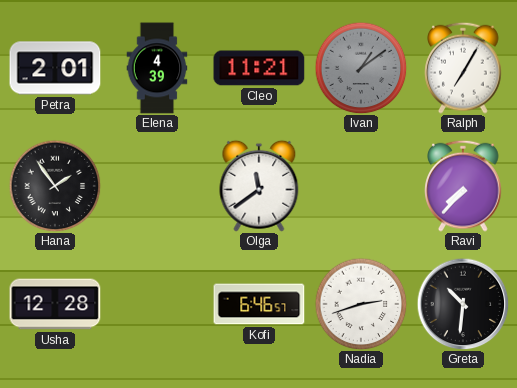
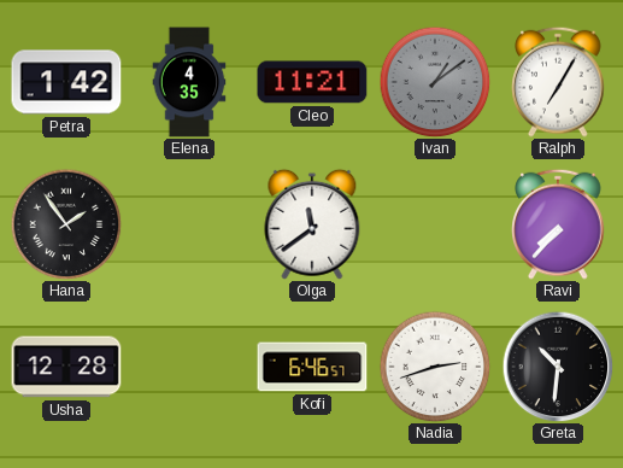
Petra: 2:01 -> 1:42 (66, 82)
Elena: 4:39 -> 4:35 (189, 82)
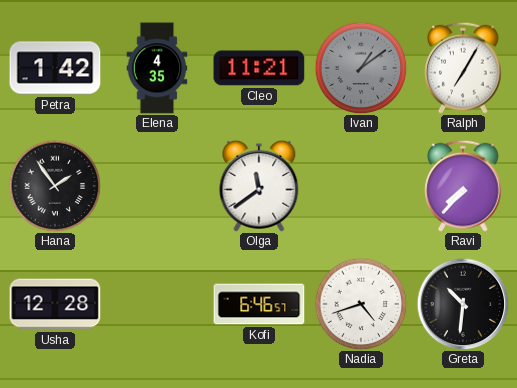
Nadia: 2:42 -> 4:42 (361, 304)
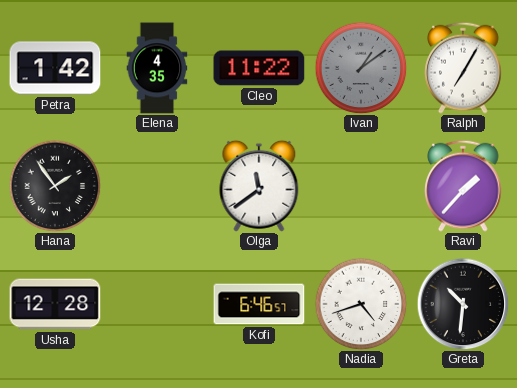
Cleo: 11:21 -> 11:22 (259, 68)
Ravi: 7:37 -> 1:37 (463, 186)
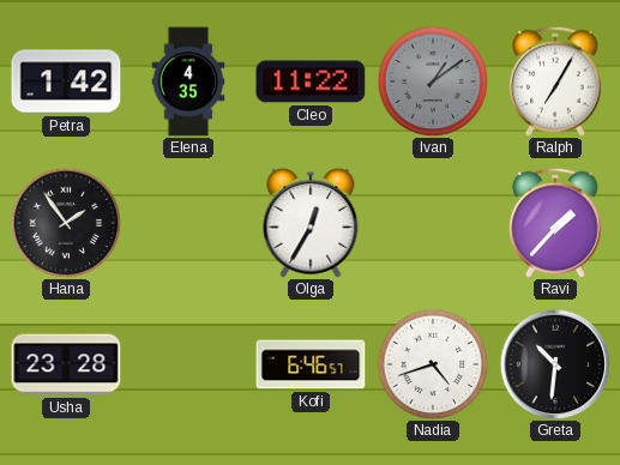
Olga: 11:39 -> 12:35 (311, 223)
Usha: 12:28 -> 23:28 (66, 364)
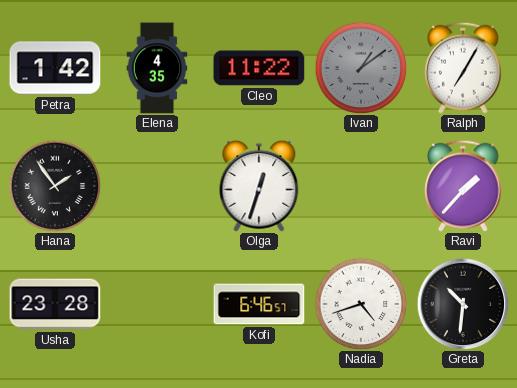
Olga: 12:35 -> 12:33 (259, 186)
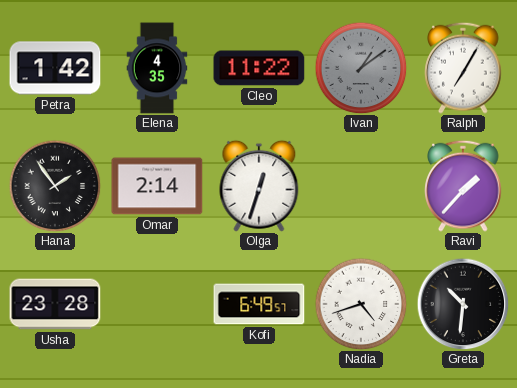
Omar: none -> 2:14 (157, 186)
Kofi: 6:46 -> 6:49 (259, 304)
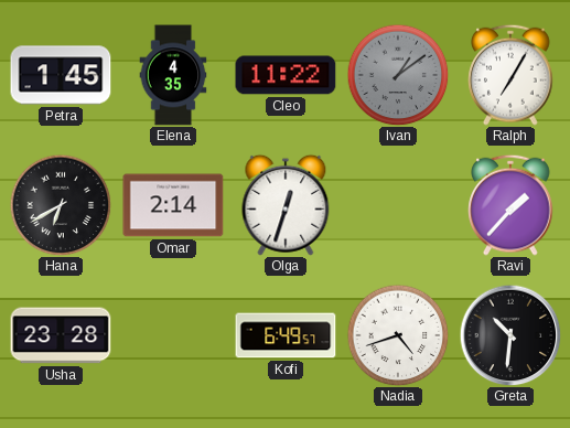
Petra: 1:42 -> 1:45 (61, 75)
Hana: 1:54 -> 6:40 (61, 205)
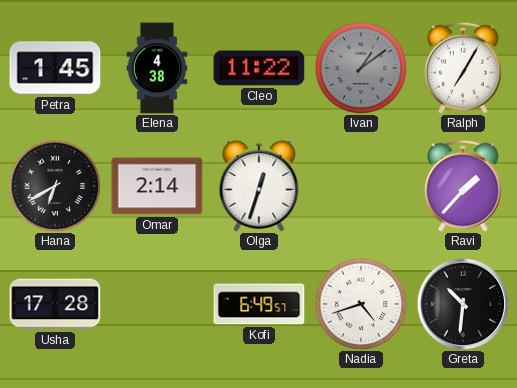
Elena: 4:35 -> 4:38 (157, 68)
Usha: 23:28 -> 17:28 (55, 304)
